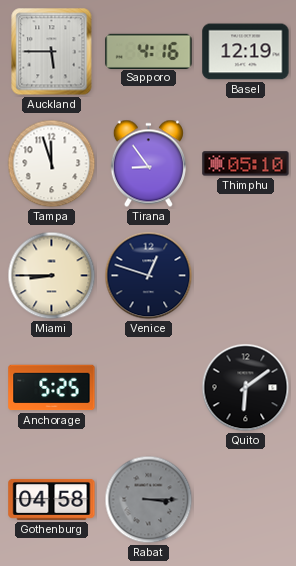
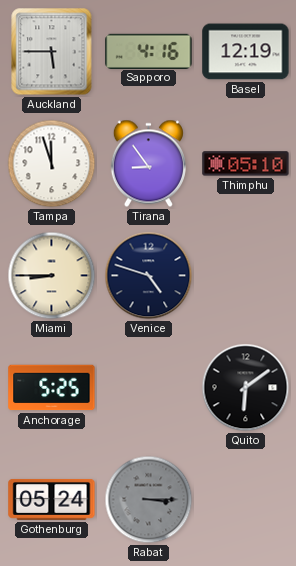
Venice: 12:48 -> 4:48 (149, 276)
Gothenburg: 04:58 -> 05:24 (52, 500)
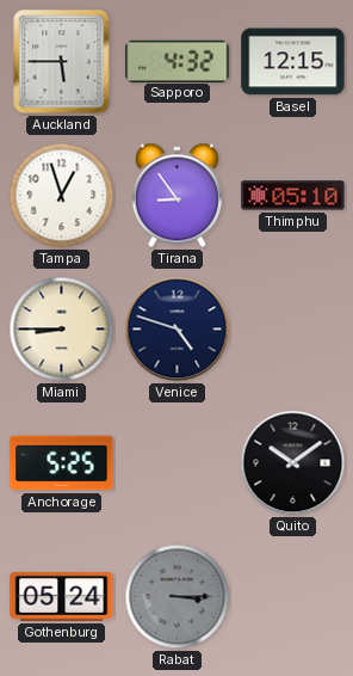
Sapporo: 4:16 -> 4:32 (178, 61)
Basel: 12:19 -> 12:15 (293, 62)
Tampa: 11:57 -> 12:57 (62, 196)
Quito: 6:09 -> 10:09 (293, 463)
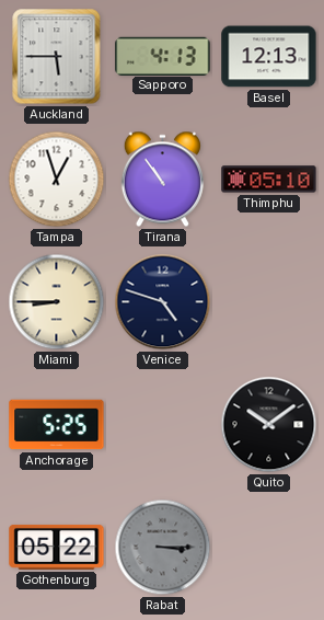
Sapporo: 4:32 -> 4:13 (163, 56)
Basel: 12:15 -> 12:13 (269, 57)
Tirana: 8:54 -> 10:54 (162, 180)
Gothenburg: 05:24 -> 05:22 (57, 548)
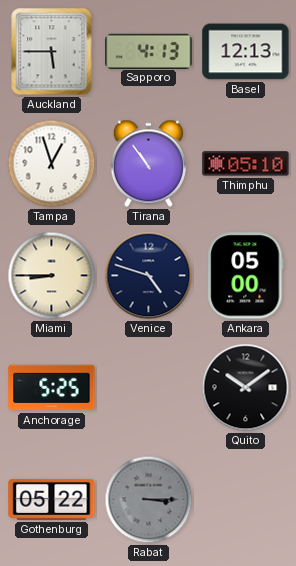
Ankara: none -> 05:00 (246, 276)
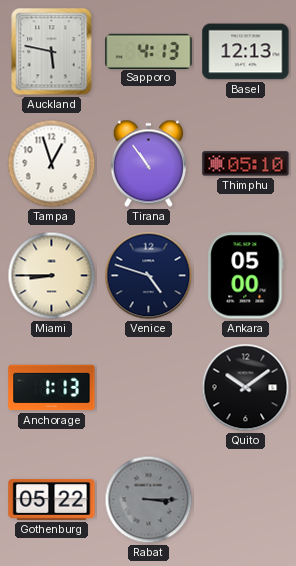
Auckland: 5:45 -> 5:47 (52, 52)
Anchorage: 5:25 -> 1:13 (52, 388)
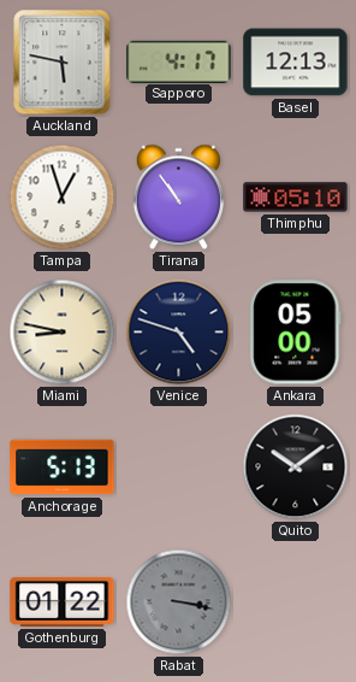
Sapporo: 4:13 -> 4:17 (179, 61)
Miami: 8:45 -> 8:47 (63, 333)
Anchorage: 1:13 -> 5:13 (63, 468)
Gothenburg: 05:22 -> 01:22 (63, 602)
Rabat: 3:15 -> 3:17 (179, 602)
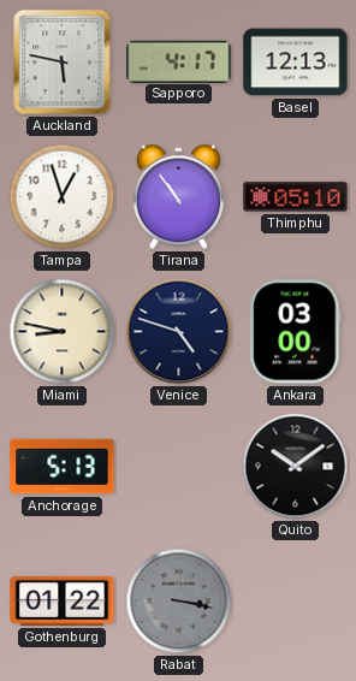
Ankara: 05:00 -> 03:00 (296, 332)
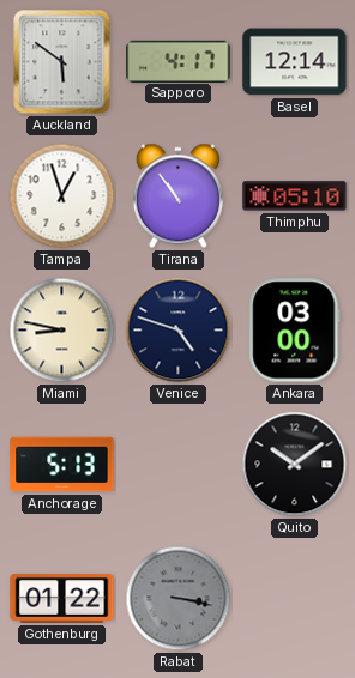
Auckland: 5:47 -> 5:51 (62, 62)
Basel: 12:13 -> 12:14 (295, 62)
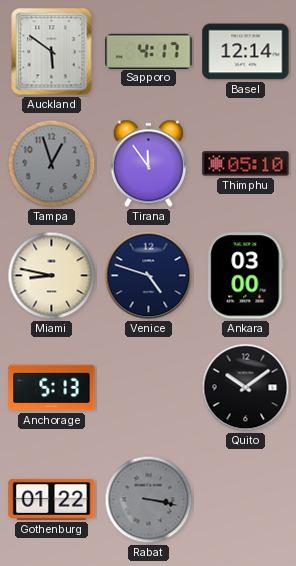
Tampa dial: white -> grey (52, 164)
Tirana: 10:54 -> 11:54 (148, 164)
